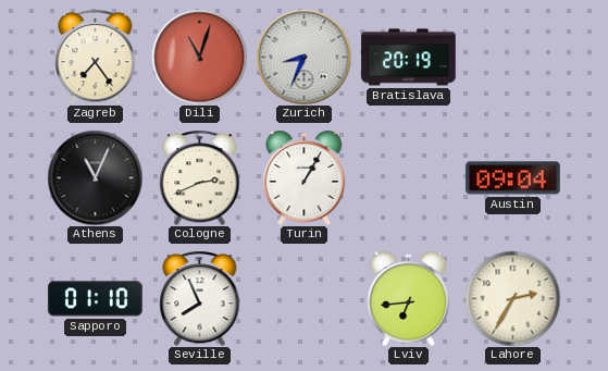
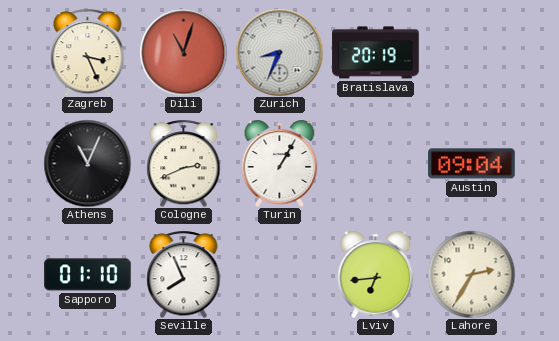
Zagreb: 7:24 -> 3:26 (88, 52)
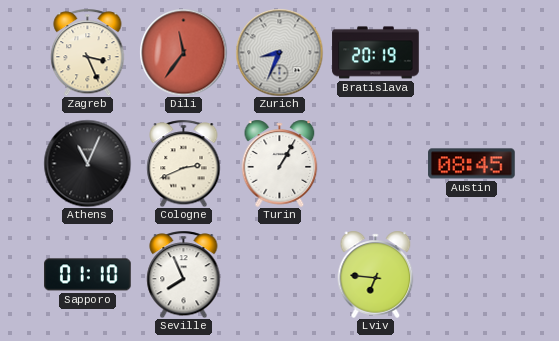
Dili: 11:03 -> 11:36 (183, 52)
Austin: 09:04 -> 08:45 (472, 164)
Lviv: 6:44 -> 6:46 (376, 274)
Lahore: 2:35 -> none (471, 274)
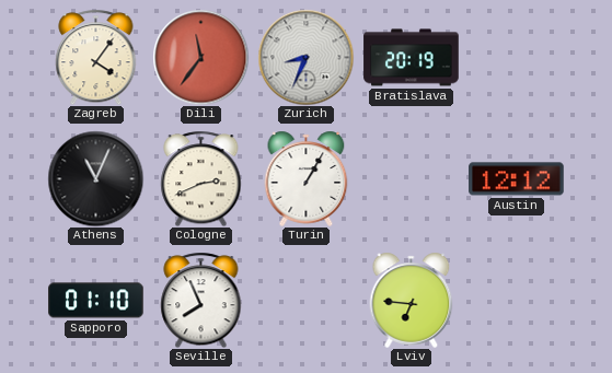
Zagreb: 3:26 -> 4:06 (96, 57)
Austin: 08:45 -> 12:12 (517, 179)
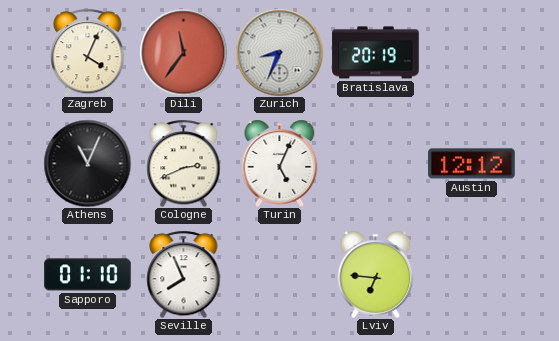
Zagreb: 4:06 -> 4:04 (88, 52)
Turin: 1:05 -> 5:04 (280, 163)
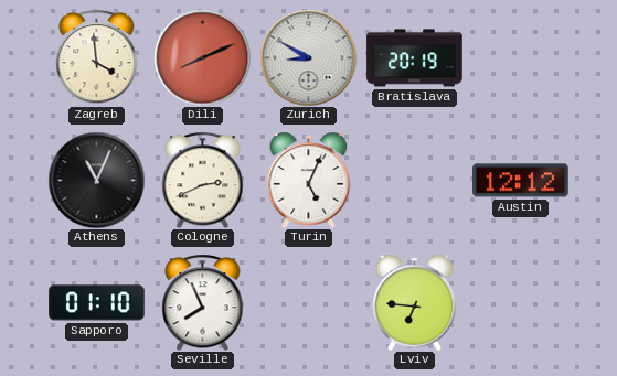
Zagreb: 4:04 -> 3:59 (97, 57)
Dili: 11:36 -> 8:11 (202, 57)
Zurich: 8:34 -> 8:50 (308, 57)
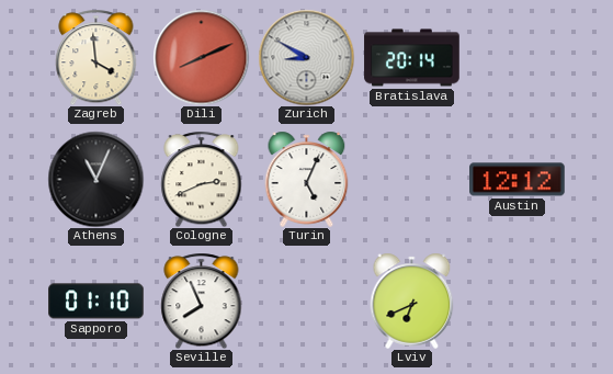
Bratislava: 20:19 -> 20:14 (412, 58)
Lviv: 6:46 -> 6:41 (412, 301)
